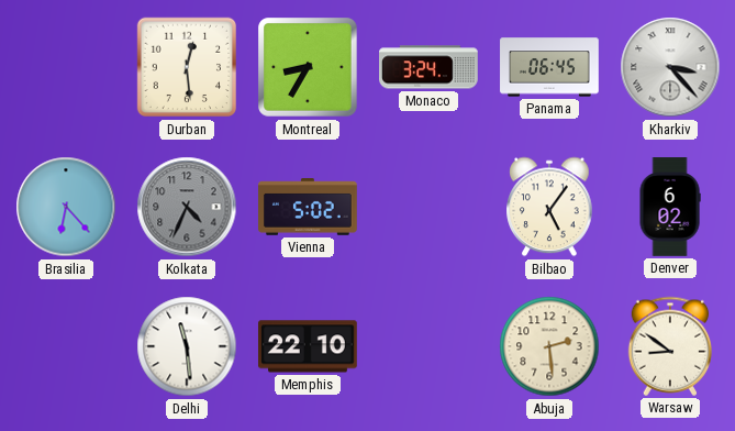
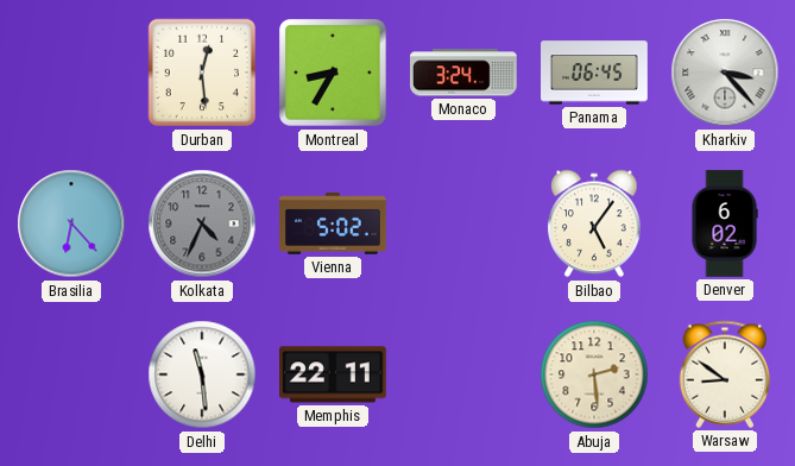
Memphis: 22:10 -> 22:11 (334, 374)
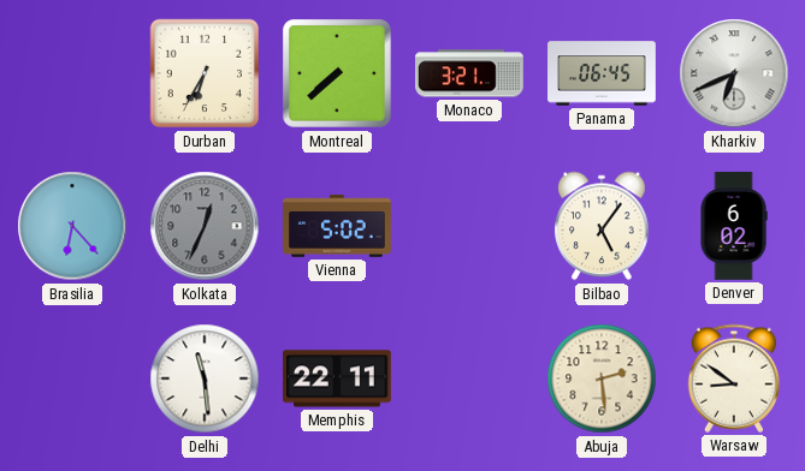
Durban: 12:29 -> 6:35 (205, 73)
Montreal: 8:35 -> 7:38 (337, 73)
Monaco: 3:24 -> 3:21 (470, 73)
Kharkiv: 3:23 -> 6:41 (734, 73)
Kolkata: 4:34 -> 12:34 (205, 226)
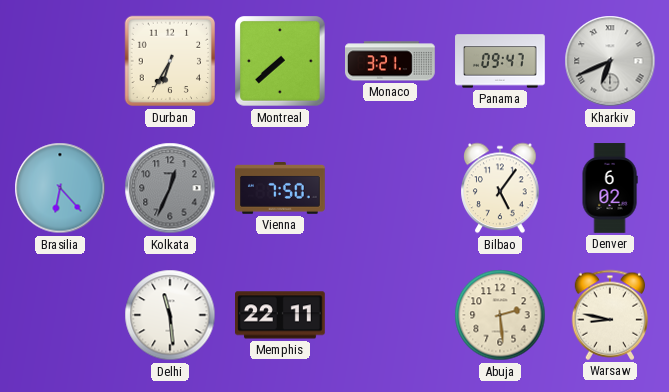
Panama: 06:45 -> 09:47 (500, 61)
Vienna: 5:02 -> 7:50 (281, 189)
Warsaw: 8:51 -> 8:47 (609, 315)
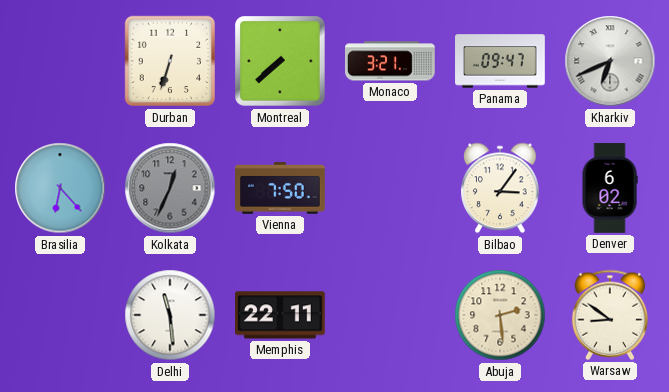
Durban: 6:35 -> 6:33 (170, 61)
Bilbao: 5:06 -> 3:06 (500, 188)
Warsaw: 8:47 -> 8:51 (609, 315)
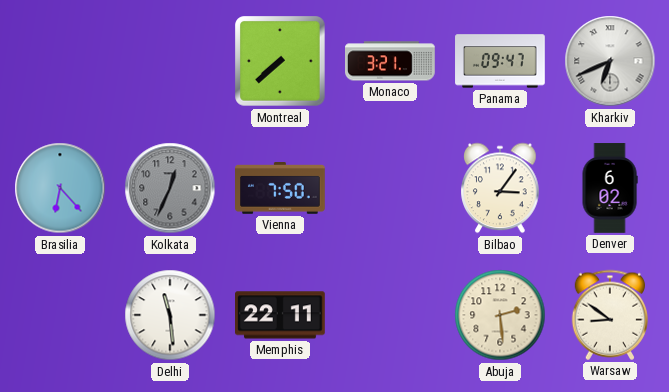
Durban: 6:33 -> none (170, 61)
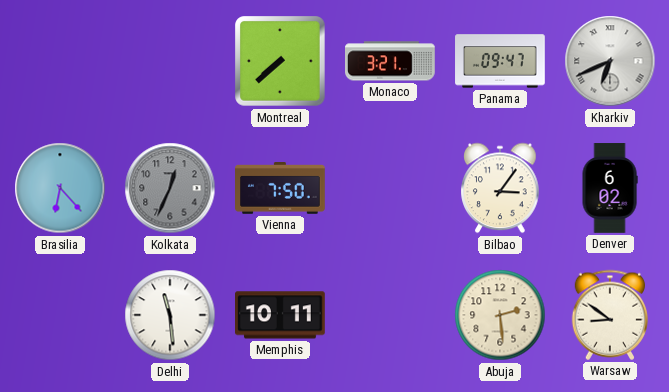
Memphis: 22:11 -> 10:11 (281, 315)
